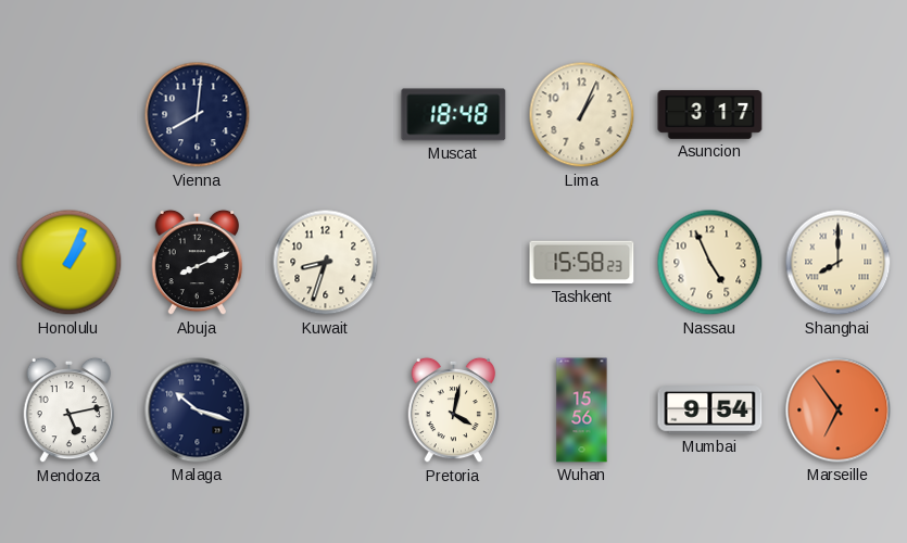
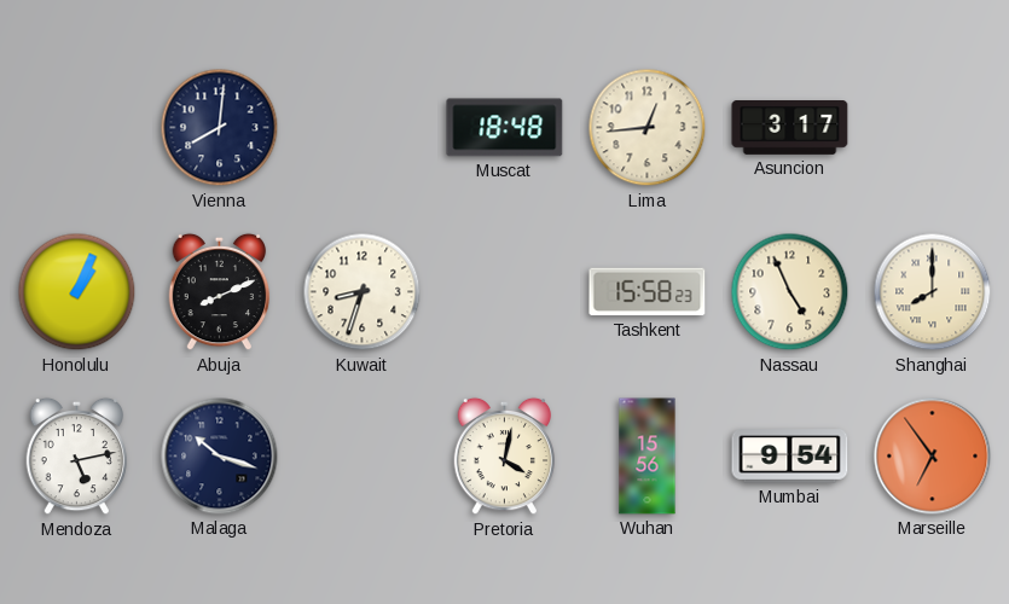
Lima: 1:04 -> 12:44 (648, 128)
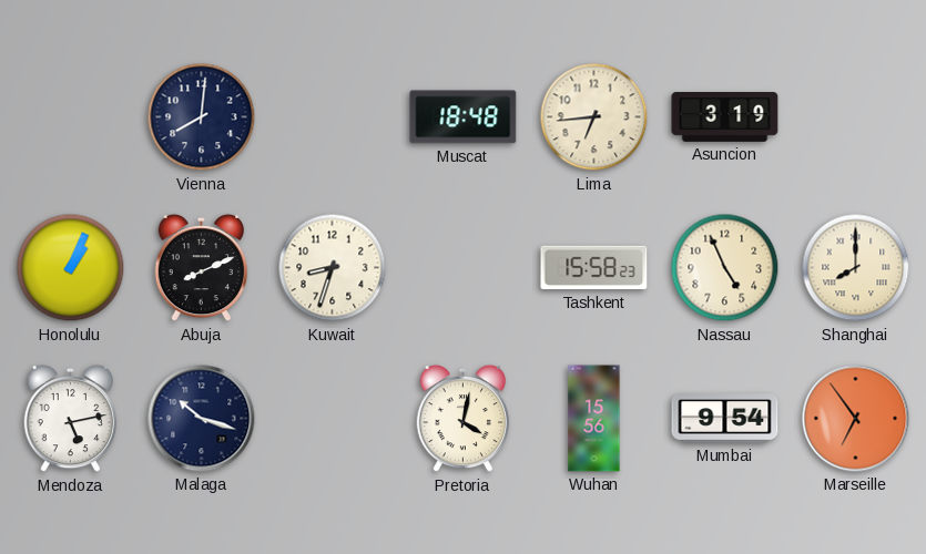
Lima: 12:44 -> 6:44 (594, 117)
Asuncion: 3:17 -> 3:19 (725, 117)
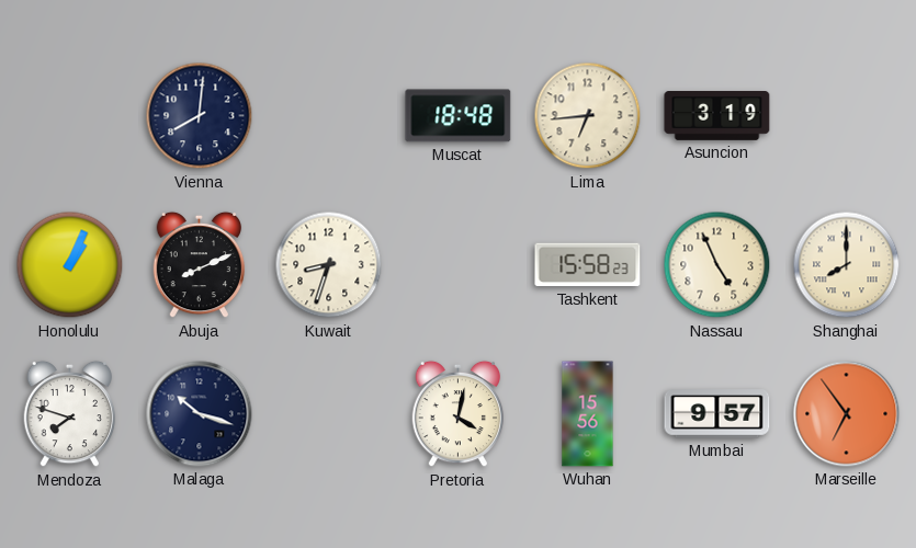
Mendoza: 5:13 -> 7:48 (70, 414)
Mumbai: 9:54 -> 9:57 (717, 414)
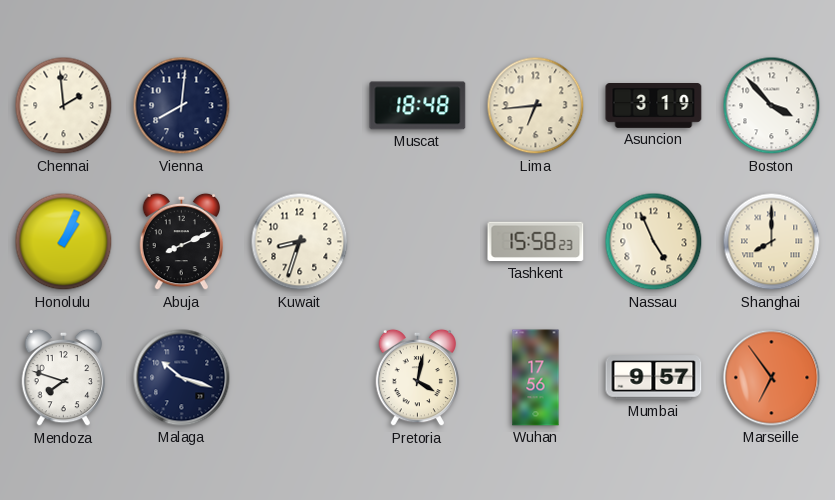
Chennai: none -> 1:59 (64, 106)
Boston: none -> 3:53 (772, 106)
Wuhan: 15:56 -> 17:56 (536, 378)
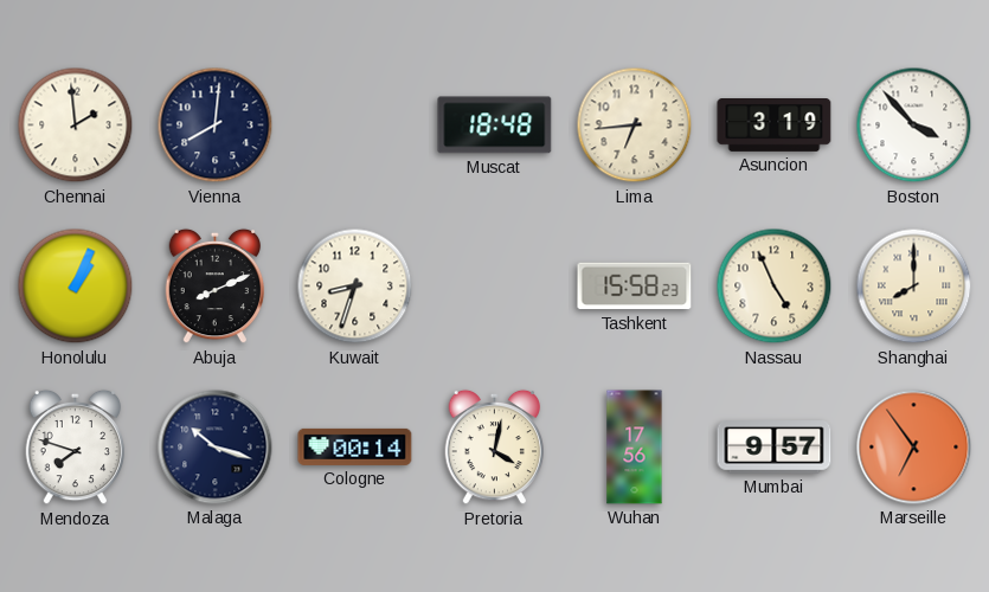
Cologne: none -> 00:14 (355, 446)
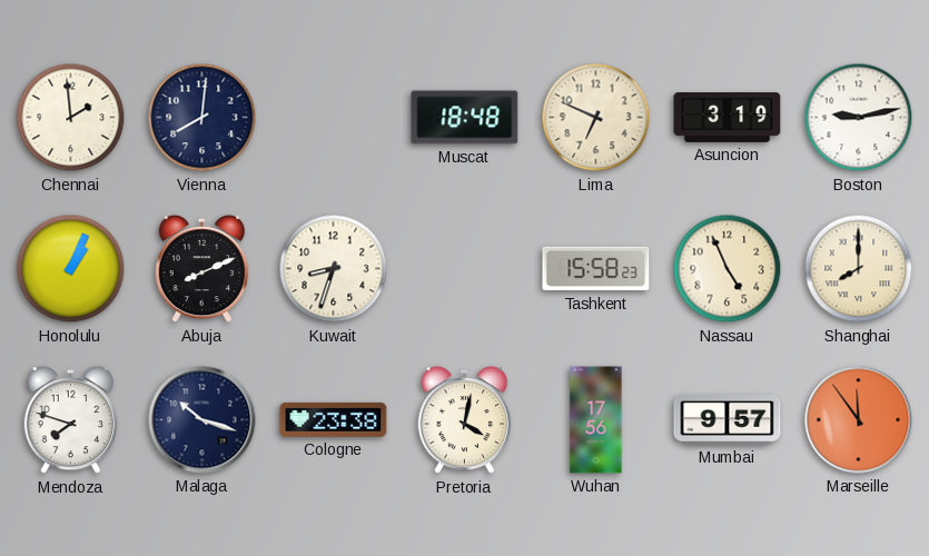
Lima: 6:44 -> 6:49 (596, 118)
Boston: 3:53 -> 9:13 (859, 118)
Cologne: 00:14 -> 23:38 (334, 419)
Marseille: 6:54 -> 11:54 (859, 420)
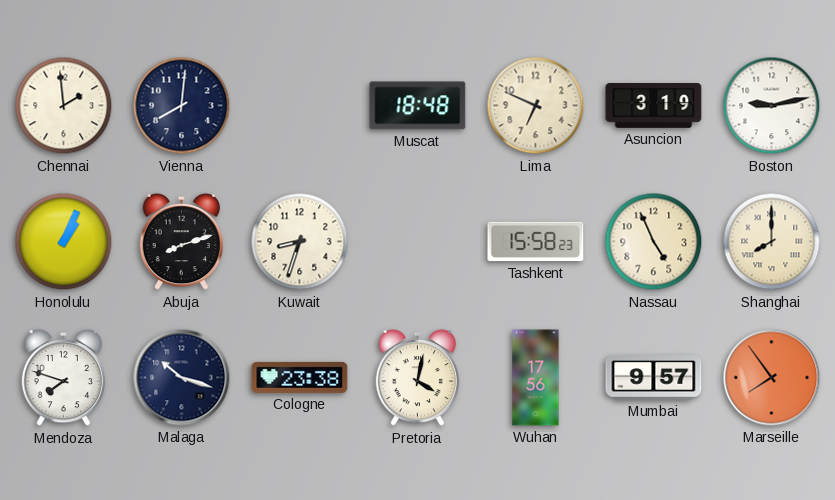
Abuja: 8:11 -> 8:12 (182, 242)
Marseille: 11:54 -> 7:54 (772, 378)
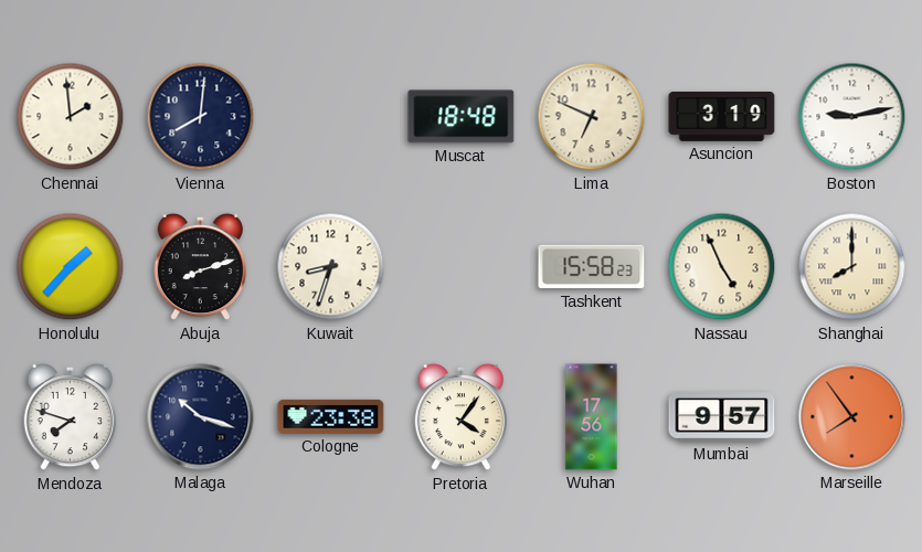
Honolulu: 1:04 -> 1:37 (71, 267)
Pretoria: 4:02 -> 4:06 (462, 417)
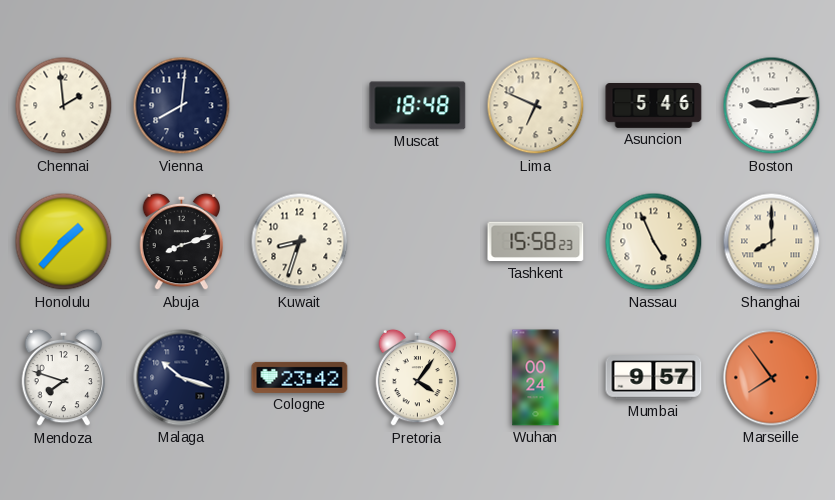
Asuncion: 3:19 -> 5:46 (654, 106)
Cologne: 23:38 -> 23:42 (300, 377)
Wuhan: 17:56 -> 00:24 (536, 378)
